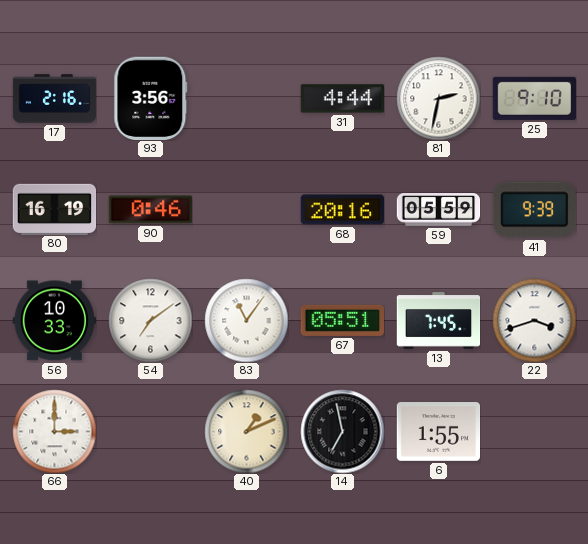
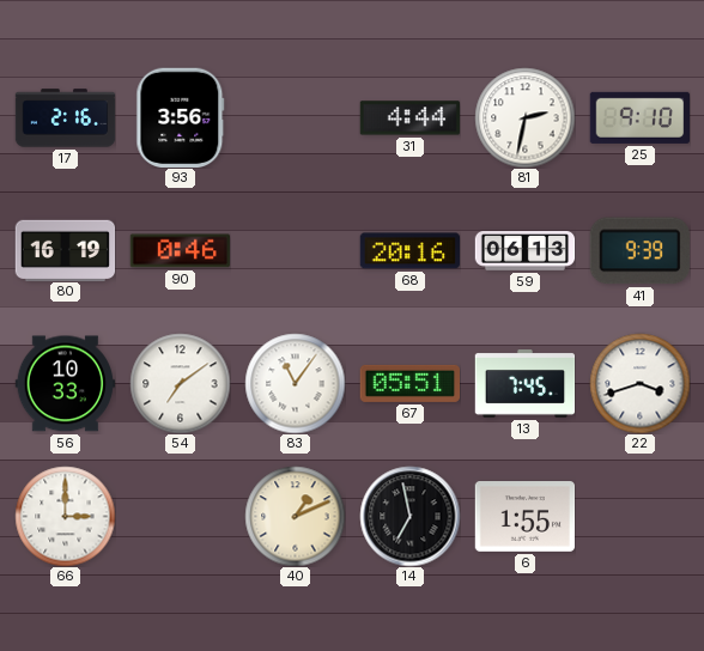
59: 05:59 -> 06:13 (524, 251)
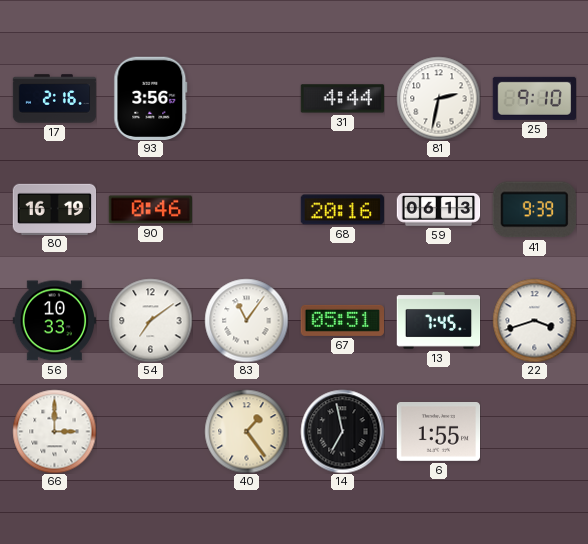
40: 1:11 -> 1:24 (246, 431)
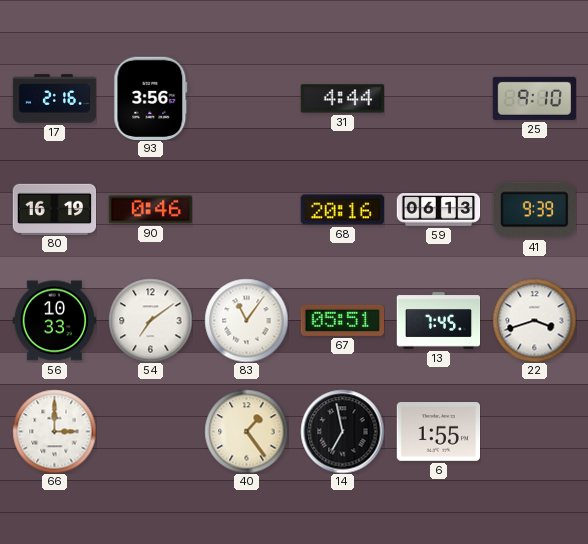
81: 2:32 -> none (438, 98)
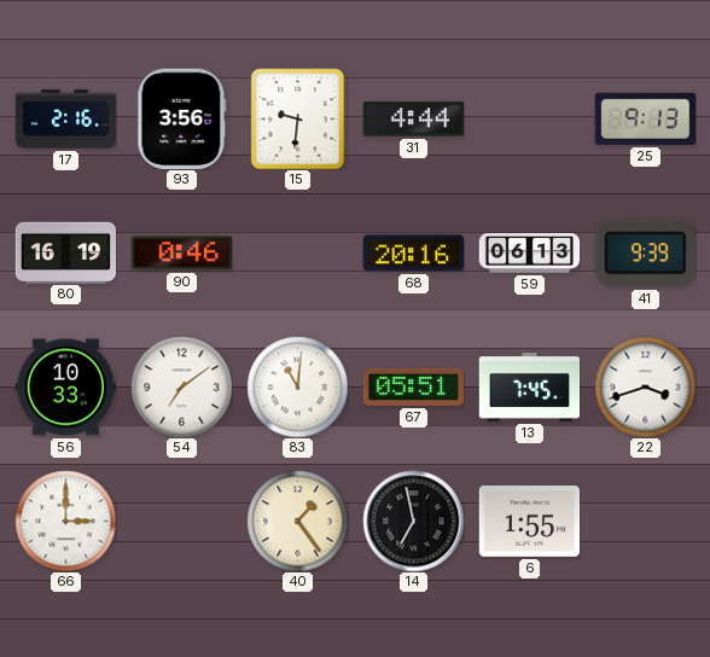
15: none -> 9:31 (298, 118)
25: 9:10 -> 9:13 (645, 118)
83: 11:06 -> 11:01 (297, 386)
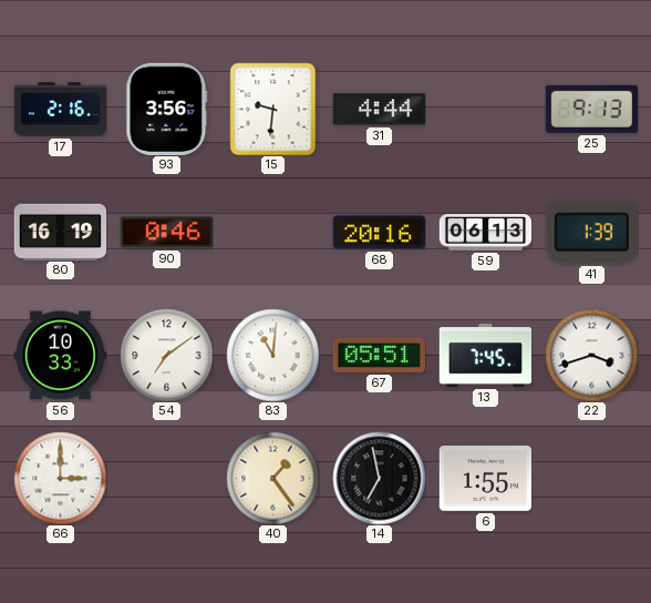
41: 9:39 -> 1:39 (591, 233)
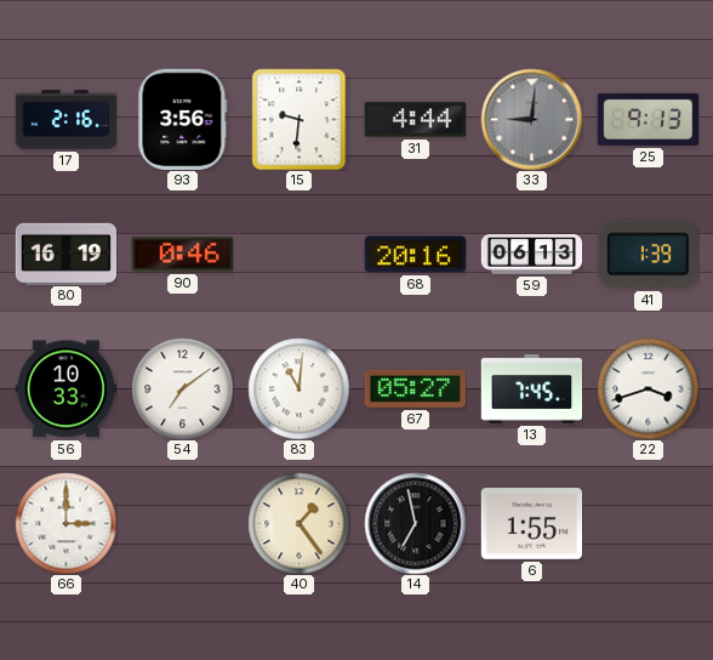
33: none -> 9:01 (531, 119)
67: 05:51 -> 05:27 (415, 388)
